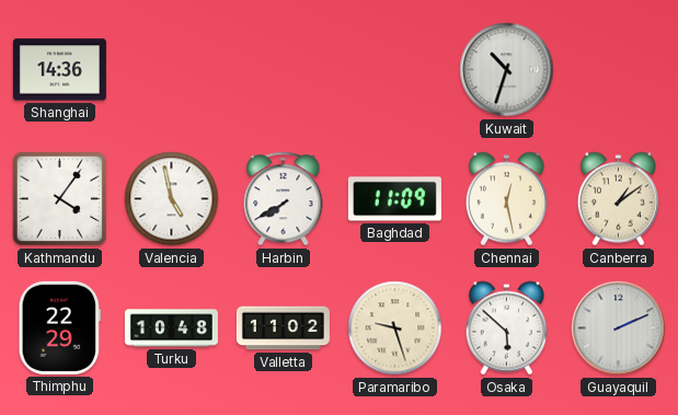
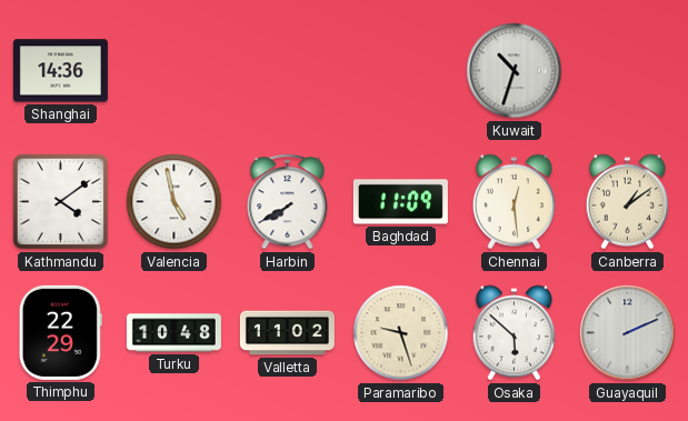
Kathmandu: 4:06 -> 4:09 (61, 202)
Chennai: 12:28 -> 12:29 (513, 202)
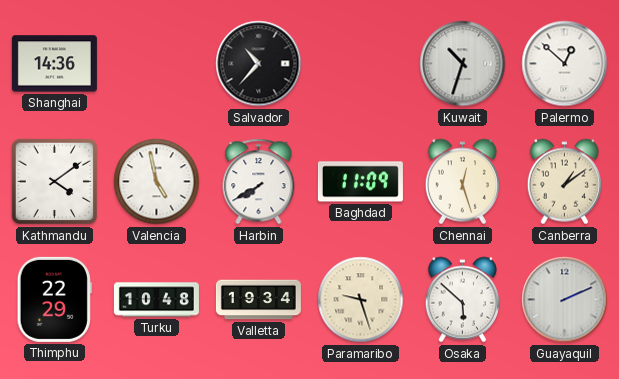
Salvador: none -> 10:37 (259, 64)
Palermo: none -> 12:52 (565, 64)
Chennai: 12:29 -> 12:27 (462, 182)
Valletta: 11:02 -> 19:34 (258, 300)
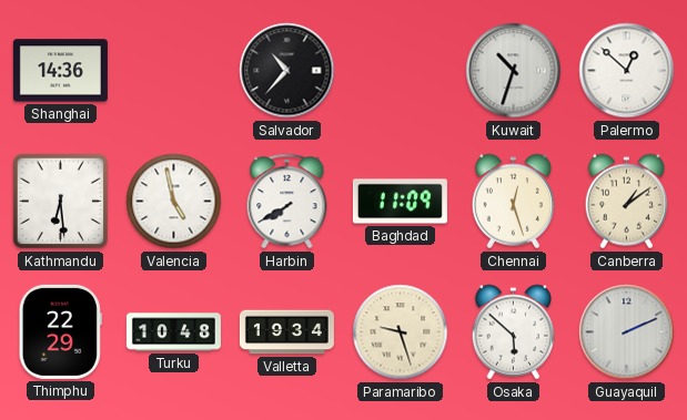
Kathmandu: 4:09 -> 6:29 (61, 202)
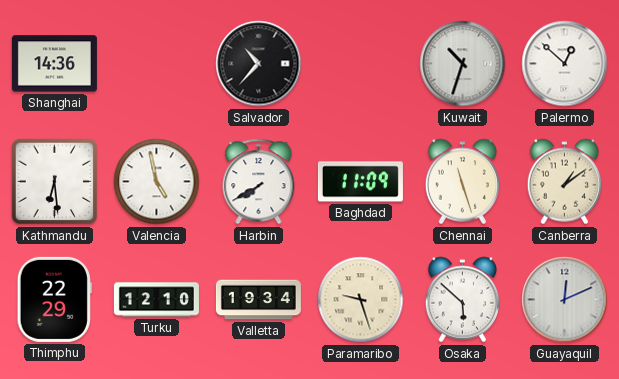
Chennai: 12:27 -> 11:27 (462, 182)
Turku: 10:48 -> 12:10 (156, 300)
Guayaquil: 2:11 -> 12:11 (565, 300)
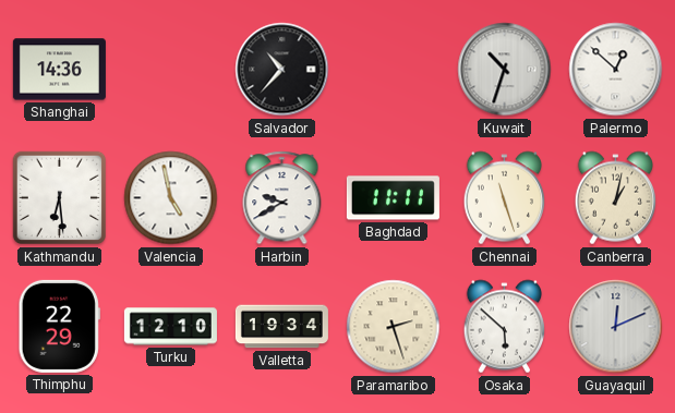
Harbin: 7:40 -> 9:40 (282, 198)
Baghdad: 11:09 -> 11:11 (393, 198)
Canberra: 1:09 -> 1:02 (615, 198)
Paramaribo: 9:27 -> 2:27 (394, 327)
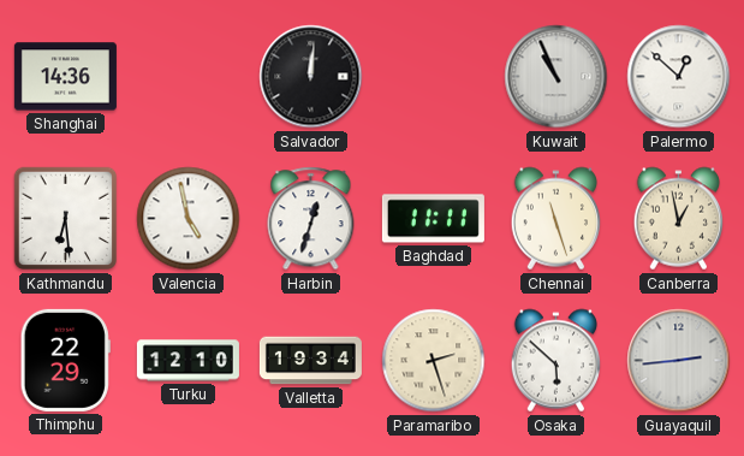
Salvador: 10:37 -> 12:01 (311, 77)
Kuwait: 10:33 -> 10:56 (556, 77)
Harbin: 9:40 -> 12:33 (311, 219)
Canberra: 1:02 -> 12:58 (678, 219)
Guayaquil: 12:11 -> 2:44 (679, 361)
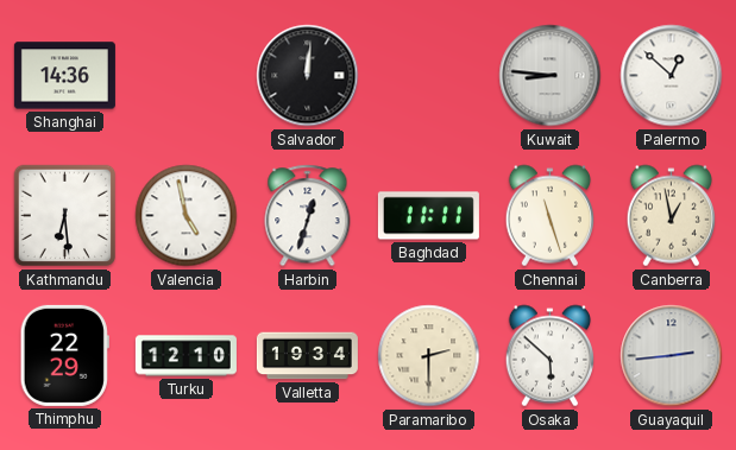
Kuwait: 10:56 -> 8:46 (551, 76)
Paramaribo: 2:27 -> 2:30 (429, 356)
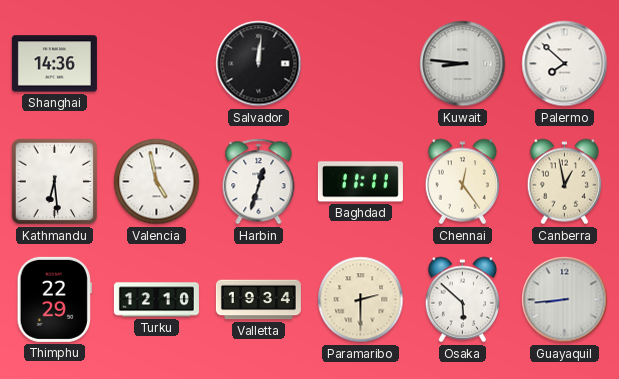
Palermo: 12:52 -> 7:52 (565, 64)
Chennai: 11:27 -> 12:24 (462, 182)
Guayaquil: 2:44 -> 8:44 (565, 300)
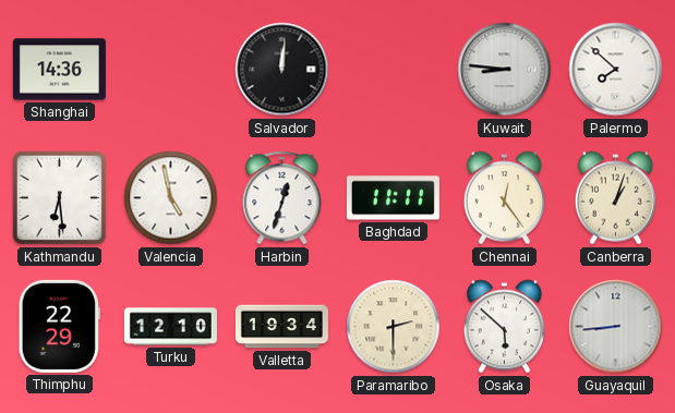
Canberra: 12:58 -> 1:03 (615, 198)
